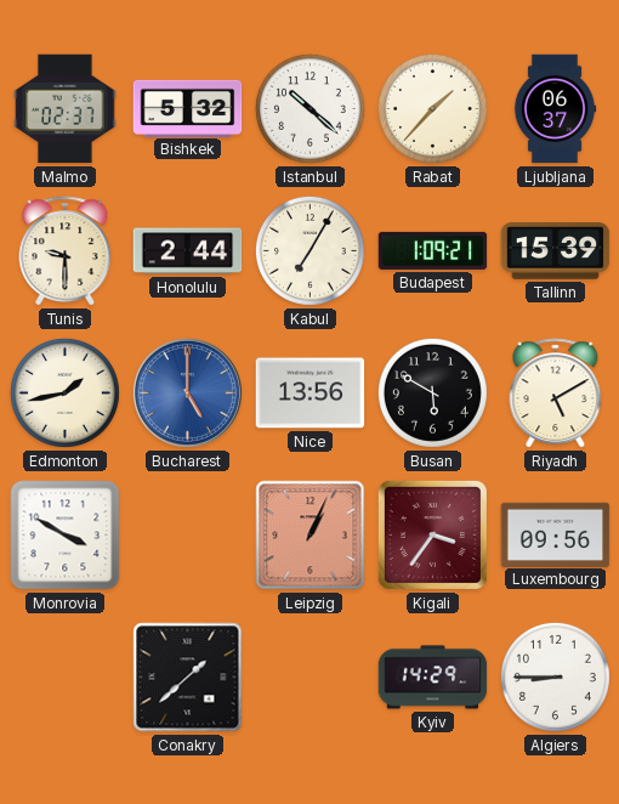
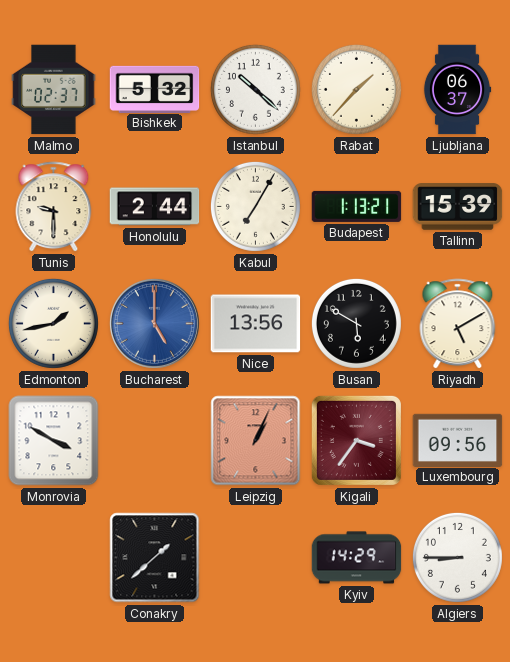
Budapest: 1:09 -> 1:13 (357, 206)
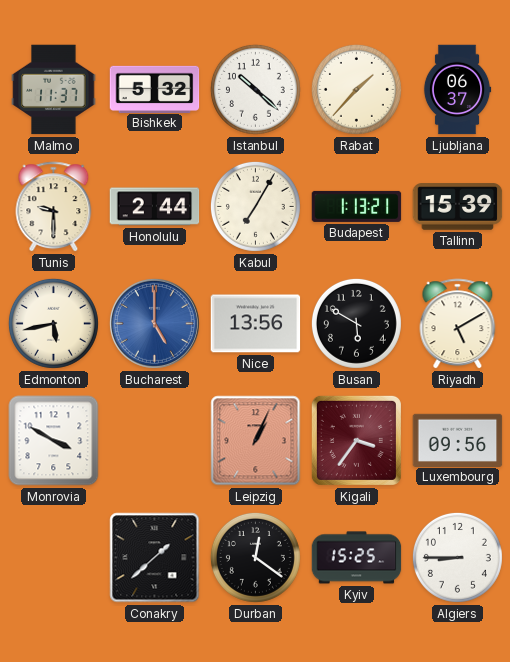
Malmo: 02:37 -> 11:37 (54, 90)
Edmonton: 1:43 -> 5:43 (53, 323)
Durban: none -> 12:21 (255, 557)
Kyiv: 14:29 -> 15:25 (357, 558)
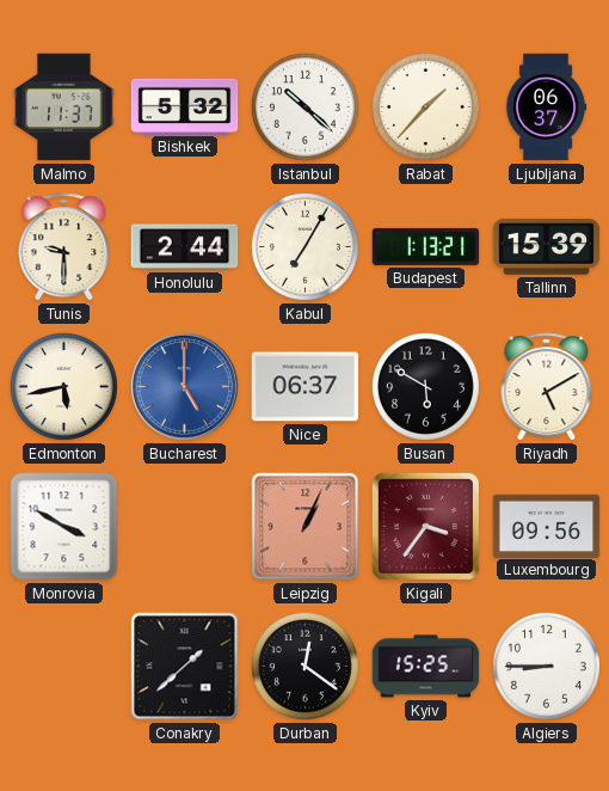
Nice: 13:56 -> 06:37 (306, 387)
